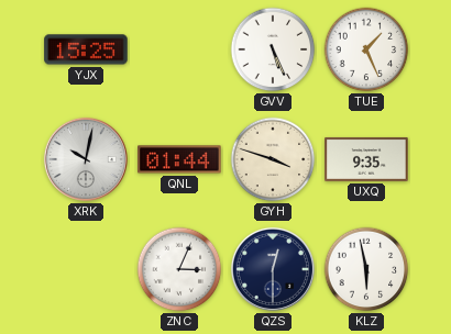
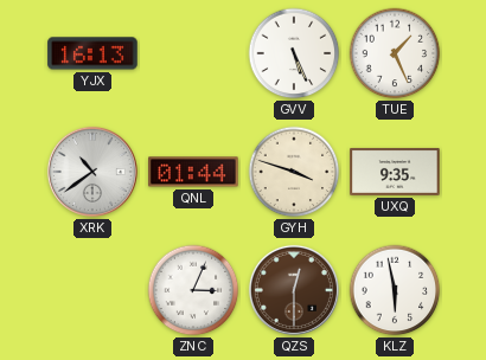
YJX: 15:25 -> 16:13 (92, 53)
XRK: 10:02 -> 10:39 (92, 172)
QZS dial: navy -> brown (294, 290)
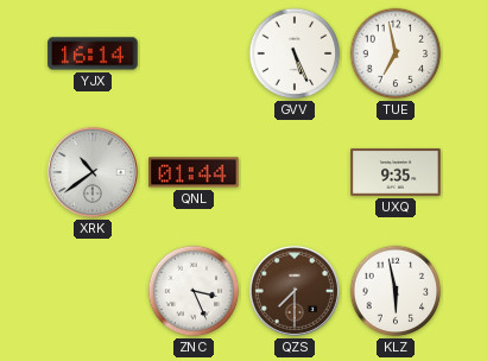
YJX: 16:13 -> 16:14 (93, 53)
TUE: 1:26 -> 6:58 (396, 53)
GYH: 3:48 -> none (294, 172)
ZNC: 3:04 -> 3:26 (194, 291)
QZS: 12:30 -> 7:30 (295, 291)
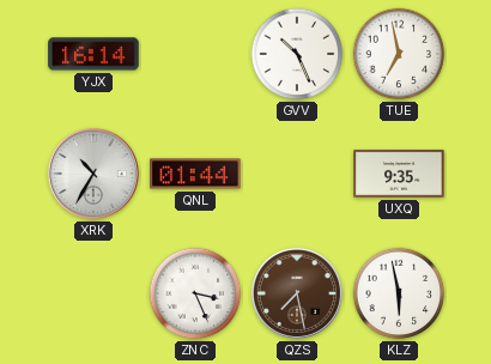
GVV: 5:26 -> 10:26 (297, 54)
XRK: 10:39 -> 10:35 (93, 174)
QZS: 7:30 -> 7:28 (297, 293)
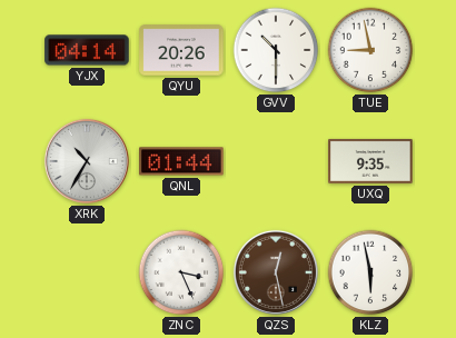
YJX: 16:14 -> 04:14 (87, 50)
QYU: none -> 20:26 (181, 50)
GVV: 10:26 -> 10:30 (276, 50)
TUE: 6:58 -> 8:58 (370, 50)
QZS: 7:28 -> 12:28 (276, 272)
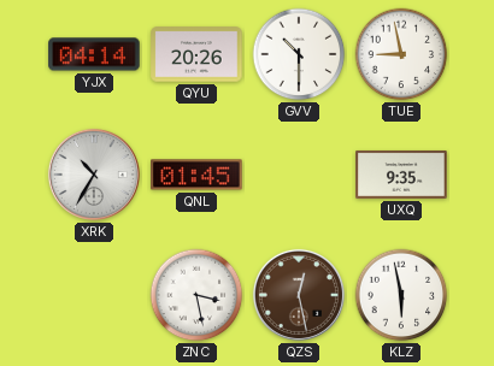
QNL: 01:44 -> 01:45 (196, 175)
ZNC: 3:26 -> 3:28 (196, 295)
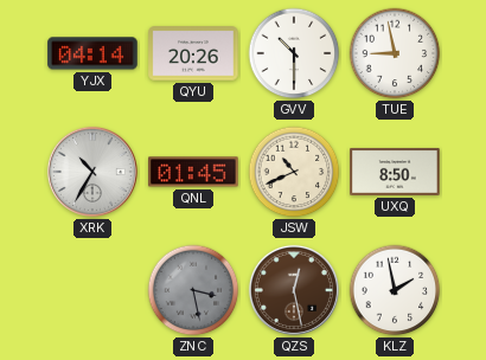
JSW: none -> 10:41 (294, 172)
UXQ: 9:35 -> 8:50 (395, 172)
ZNC dial: white -> grey (193, 290)
KLZ: 5:58 -> 1:58 (395, 290)
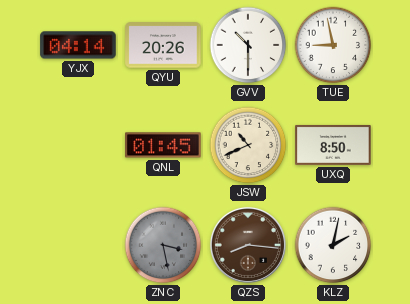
XRK: 10:35 -> none (92, 172)
QZS: 12:28 -> 8:16 (248, 245)
KLZ: 1:58 -> 2:02 (333, 245)
